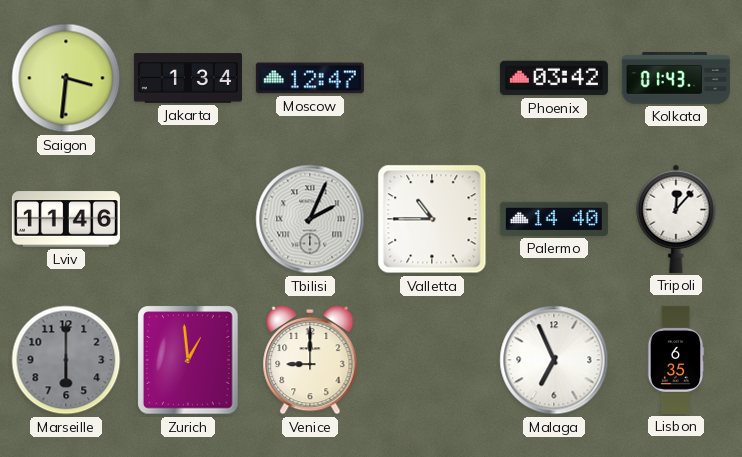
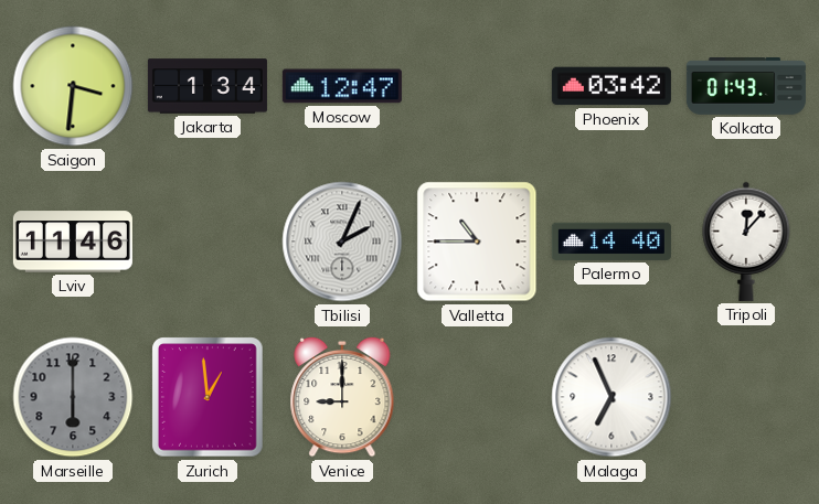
Lisbon: 6:35 -> none (676, 360)
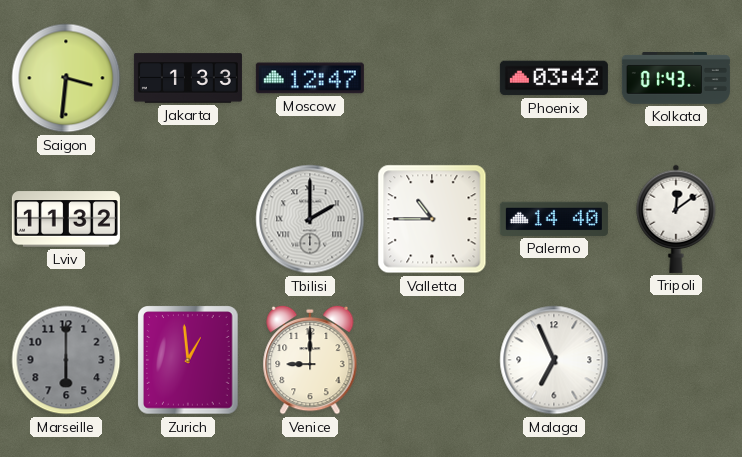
Jakarta: 1:34 -> 1:33 (188, 78)
Lviv: 11:46 -> 11:32 (66, 219)
Tbilisi: 2:04 -> 2:00 (310, 219)
Tripoli: 12:07 -> 12:09 (676, 219)
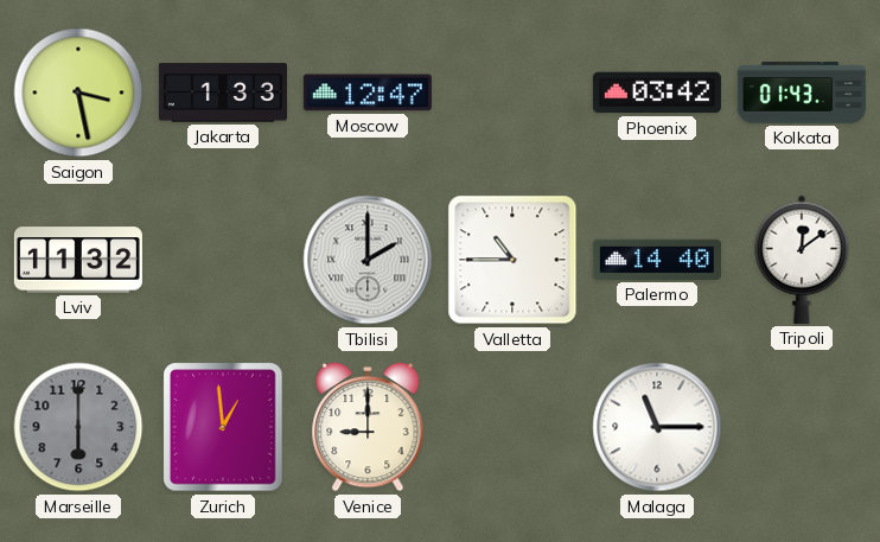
Saigon: 3:31 -> 3:28 (78, 93)
Malaga: 6:56 -> 11:15 (657, 427)
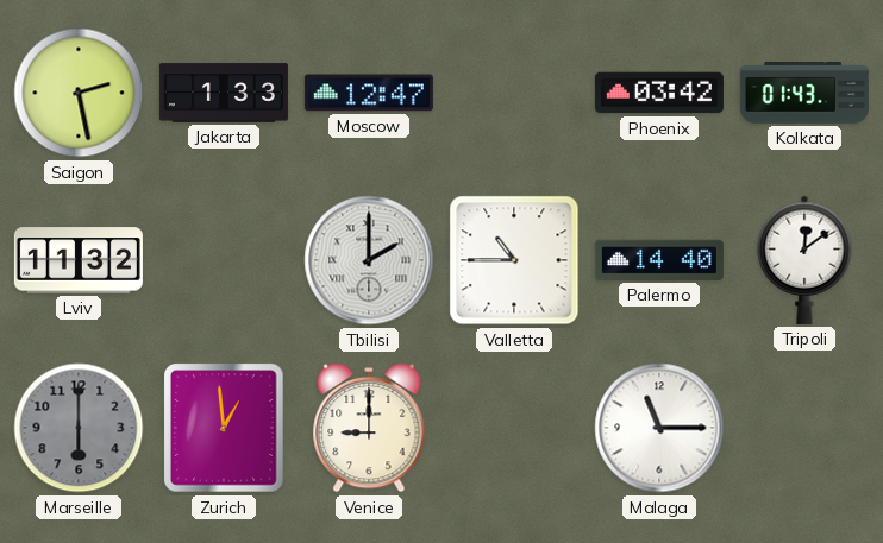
Saigon: 3:28 -> 2:28 (79, 93)
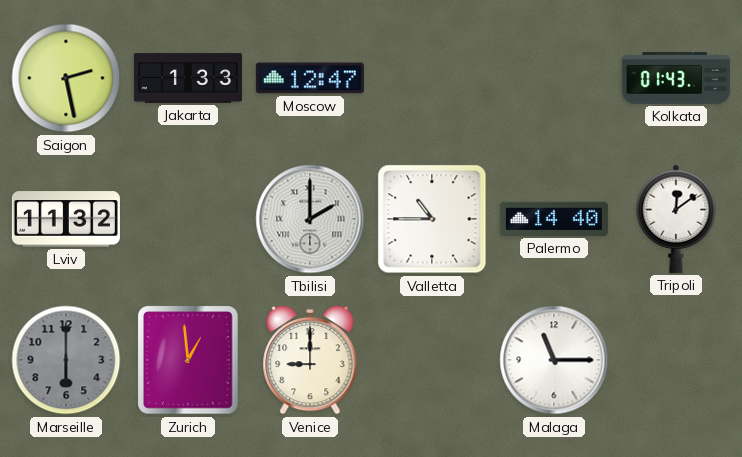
Phoenix: 03:42 -> none (659, 93)
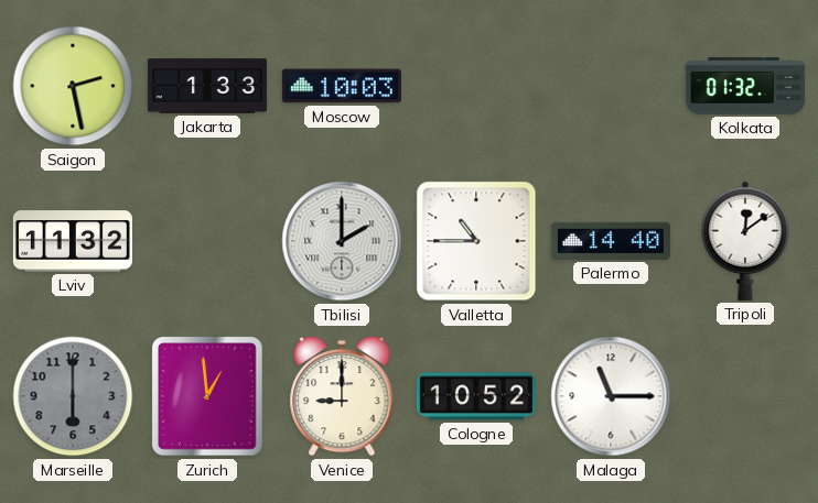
Moscow: 12:47 -> 10:03 (342, 86)
Kolkata: 01:43 -> 01:32 (745, 87)
Cologne: none -> 10:52 (476, 396)
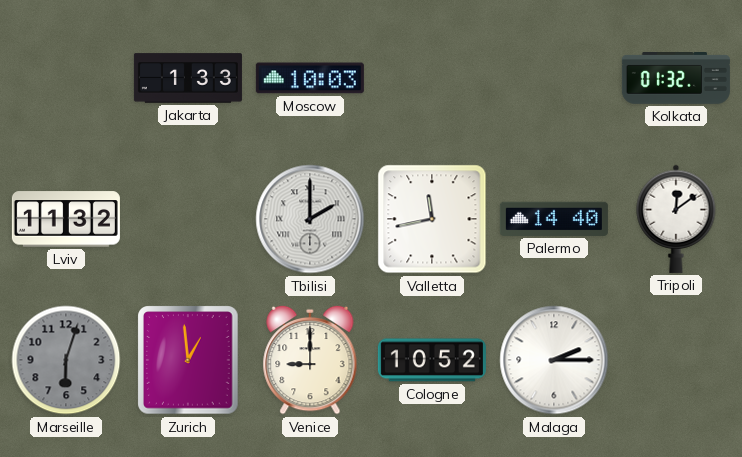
Saigon: 2:28 -> none (73, 86)
Valletta: 10:45 -> 11:43 (432, 219)
Marseille: 6:00 -> 6:03 (66, 360)
Malaga: 11:15 -> 2:15 (554, 360)
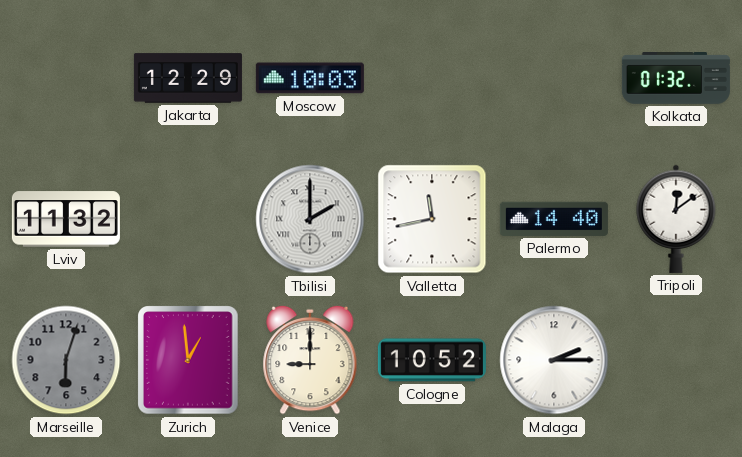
Jakarta: 1:33 -> 12:29 (188, 78)
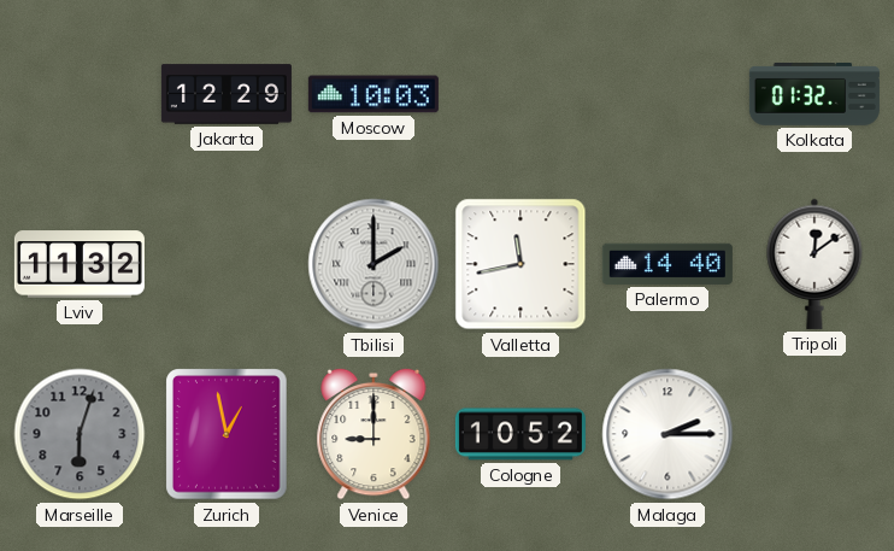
Zurich: 12:59 -> 12:58 (227, 434)
